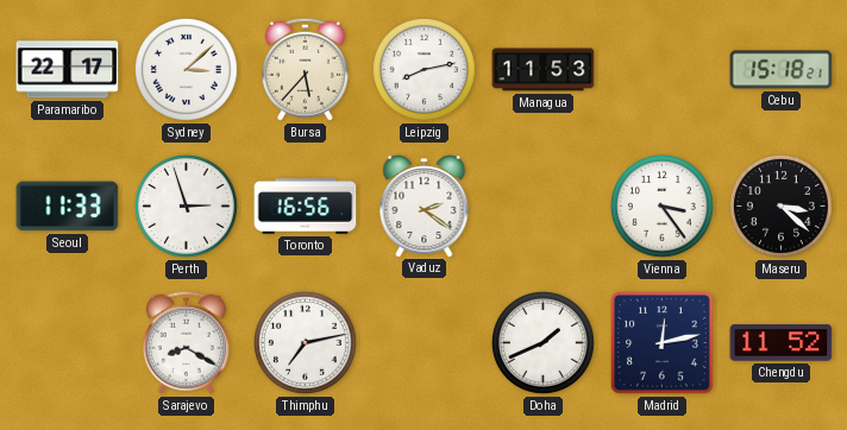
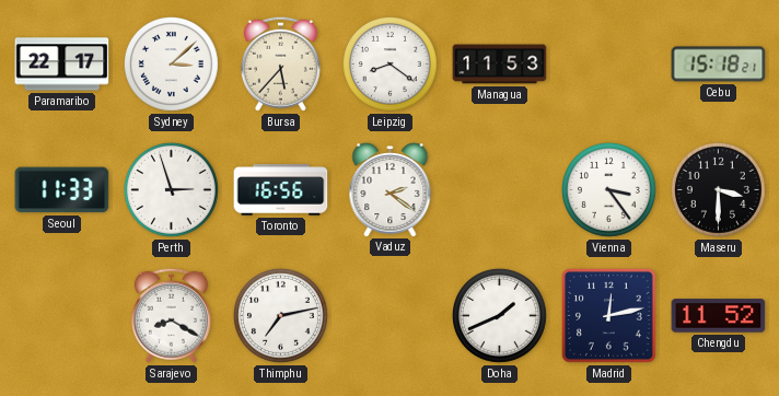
Leipzig: 8:13 -> 8:21 (389, 63)
Maseru: 3:22 -> 3:30 (718, 189)
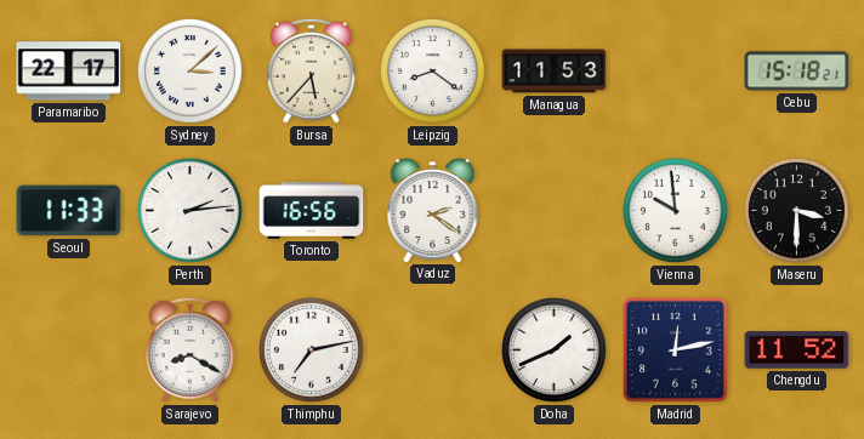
Perth: 2:57 -> 2:14 (189, 210)
Vienna: 3:24 -> 9:59 (675, 210)
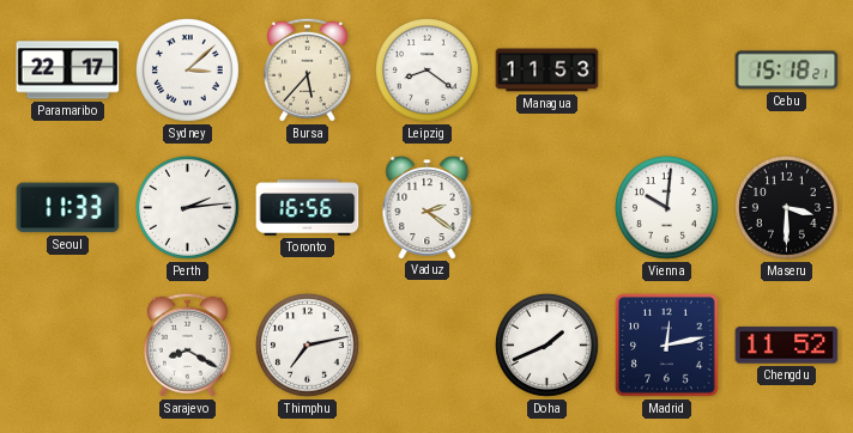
Vienna: 9:59 -> 10:01 (666, 207)
